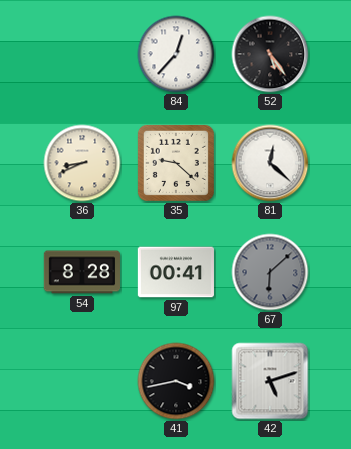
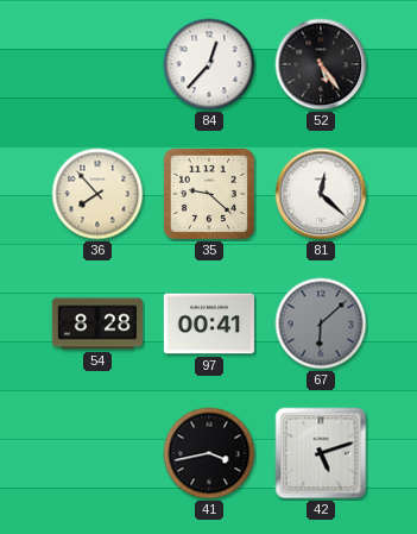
36: 8:41 -> 7:53 (97, 194)
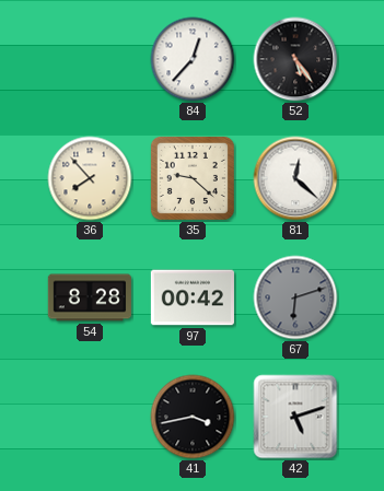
97: 00:41 -> 00:42 (191, 297)
67: 6:08 -> 6:12 (295, 297)
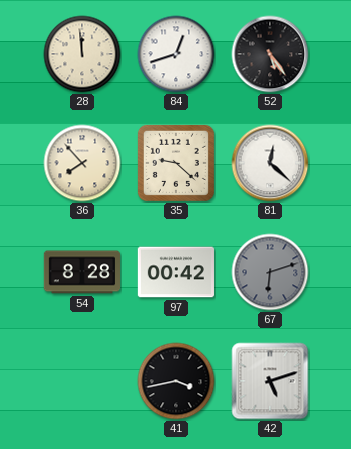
28: none -> 11:59 (82, 54)
84: 12:37 -> 12:42 (176, 54)
